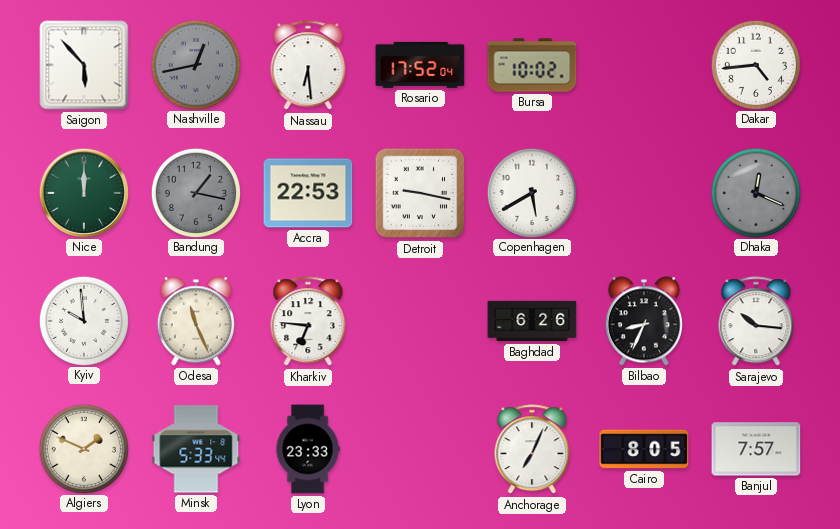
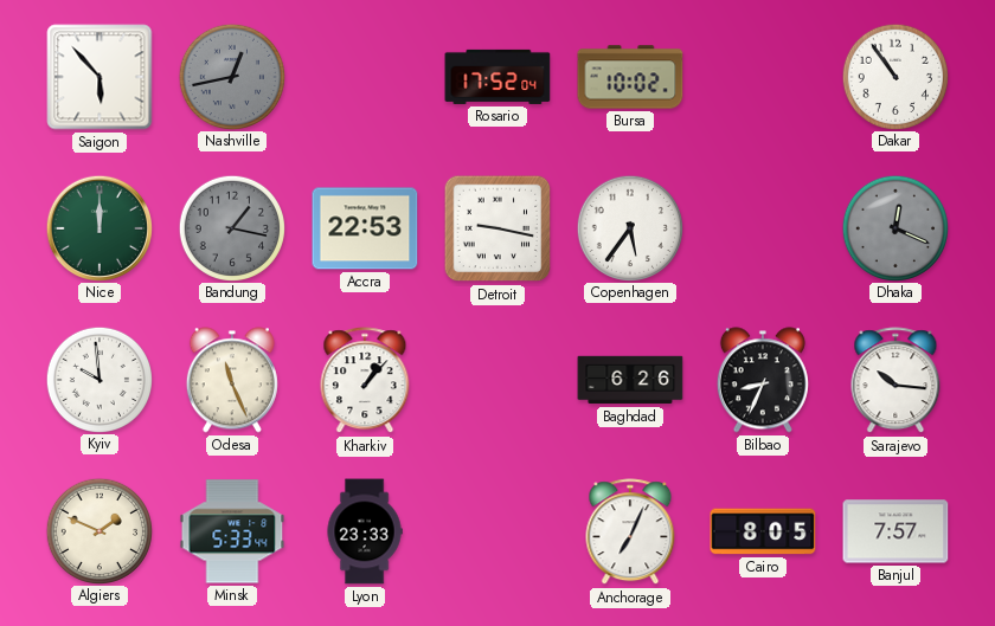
Nassau: 6:29 -> none (308, 66)
Dakar: 4:44 -> 10:54 (894, 76)
Copenhagen: 5:40 -> 5:36 (629, 227)
Kharkiv: 6:46 -> 1:07 (365, 381)
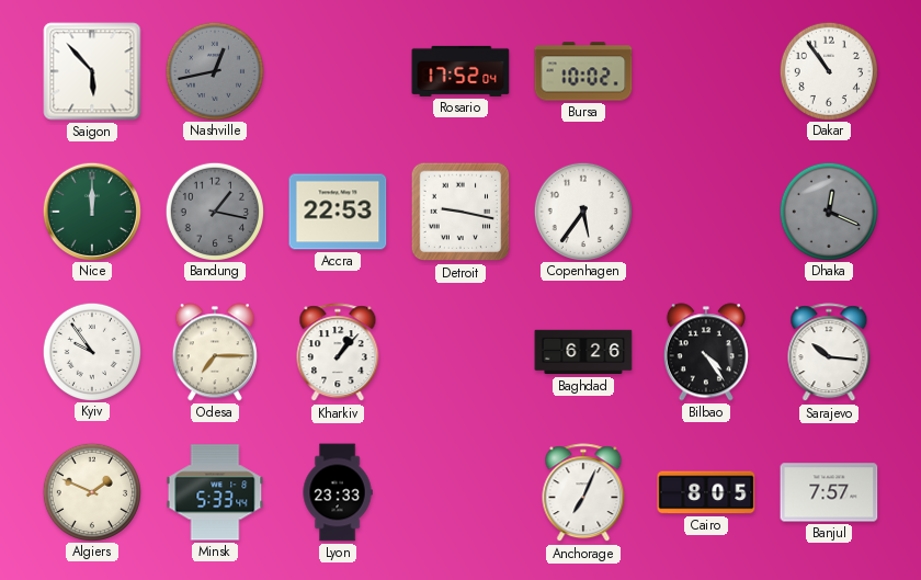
Kyiv: 9:59 -> 9:54 (91, 351)
Odesa: 11:26 -> 7:15 (215, 352)
Bilbao: 8:34 -> 4:24 (706, 352)
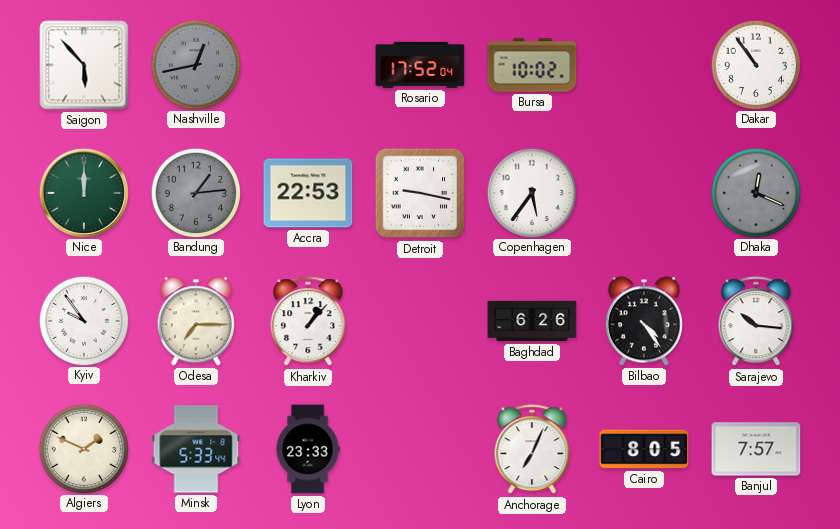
Bandung: 1:17 -> 1:14 (195, 192)
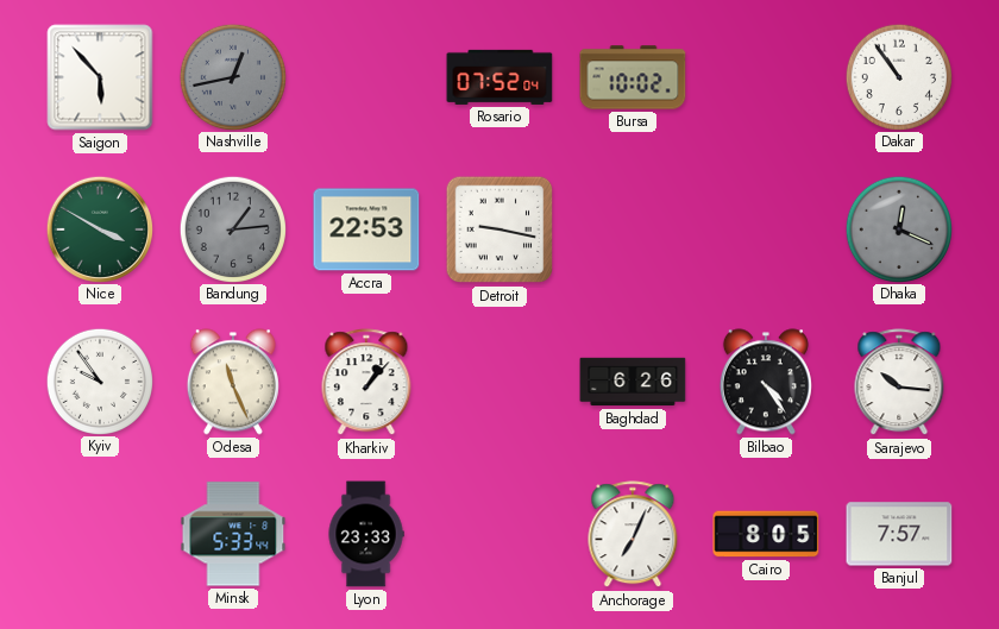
Rosario: 17:52 -> 07:52 (499, 77)
Nice: 12:00 -> 3:50 (99, 228)
Copenhagen: 5:36 -> none (531, 192)
Odesa: 7:15 -> 11:26 (233, 382)
Algiers: 1:49 -> none (83, 448)
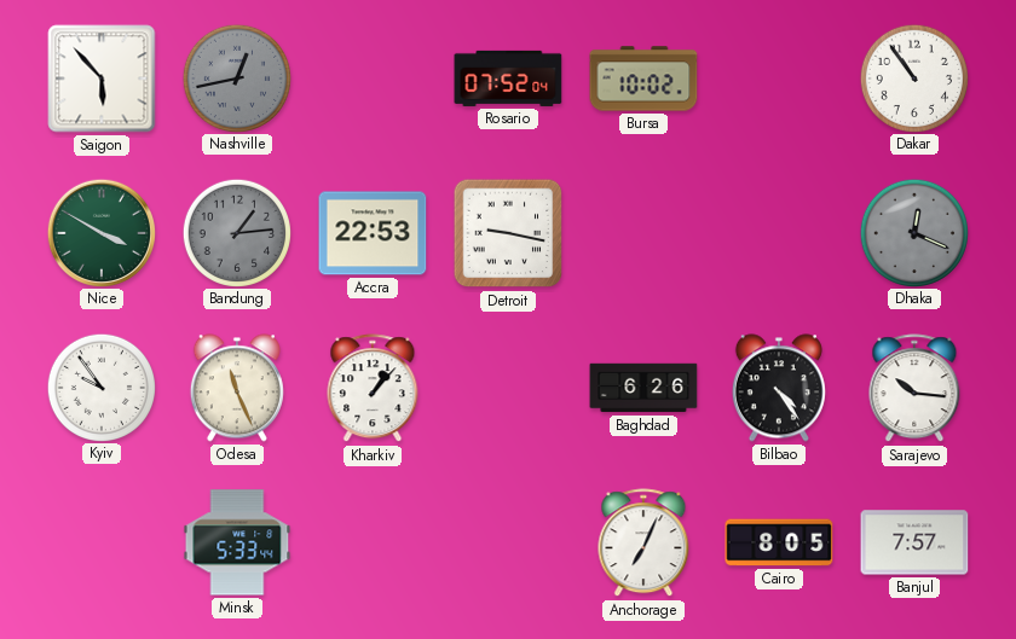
Lyon: 23:33 -> none (366, 534)
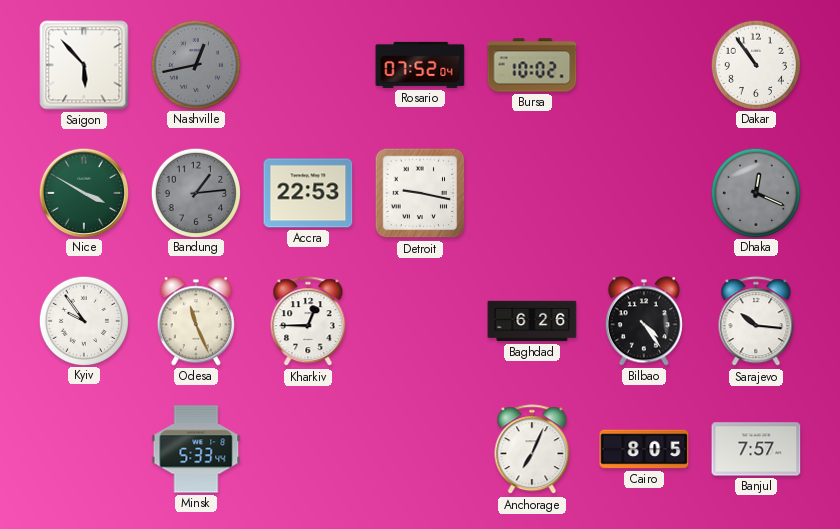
Kharkiv: 1:07 -> 12:45 (308, 322)
